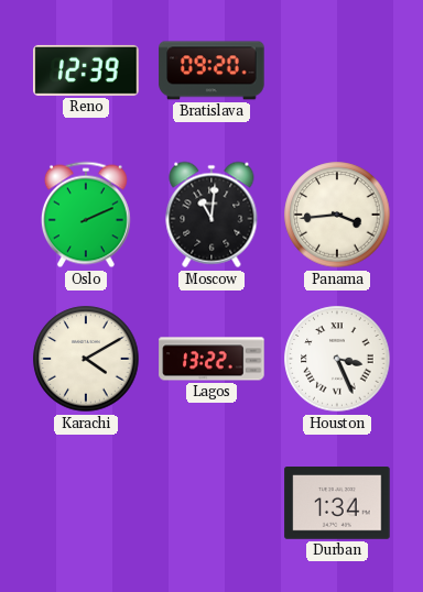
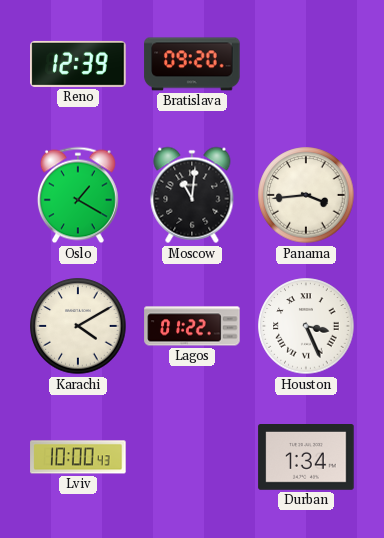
Oslo: 2:11 -> 1:20 (78, 195)
Lagos: 13:22 -> 01:22 (192, 326)
Lviv: none -> 10:00 (78, 457)
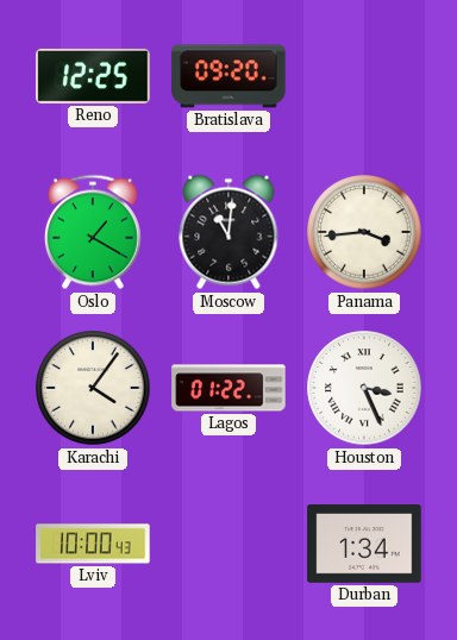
Reno: 12:39 -> 12:25 (93, 76)
Karachi: 4:10 -> 4:06 (93, 388)
